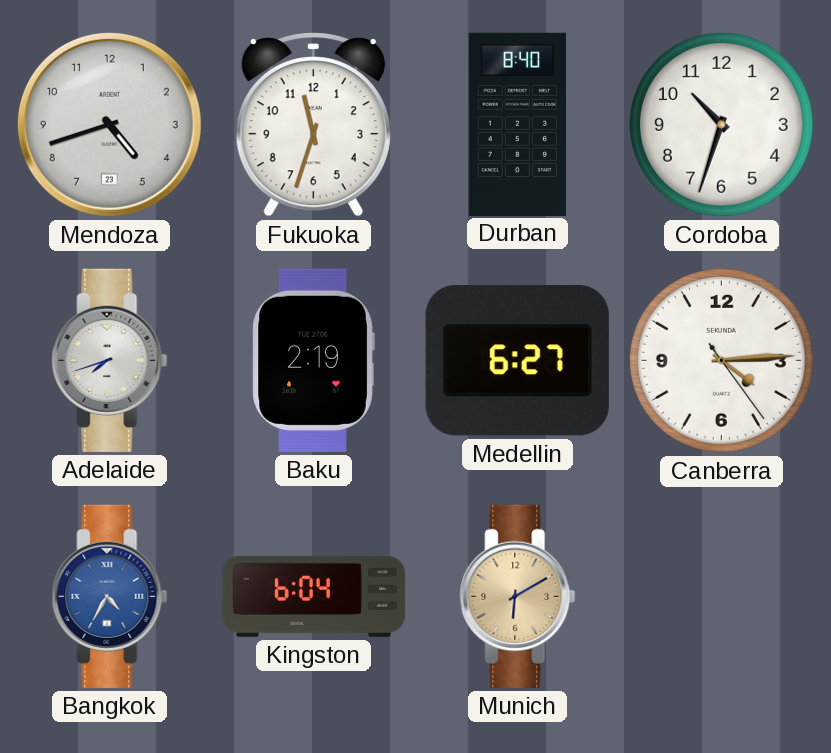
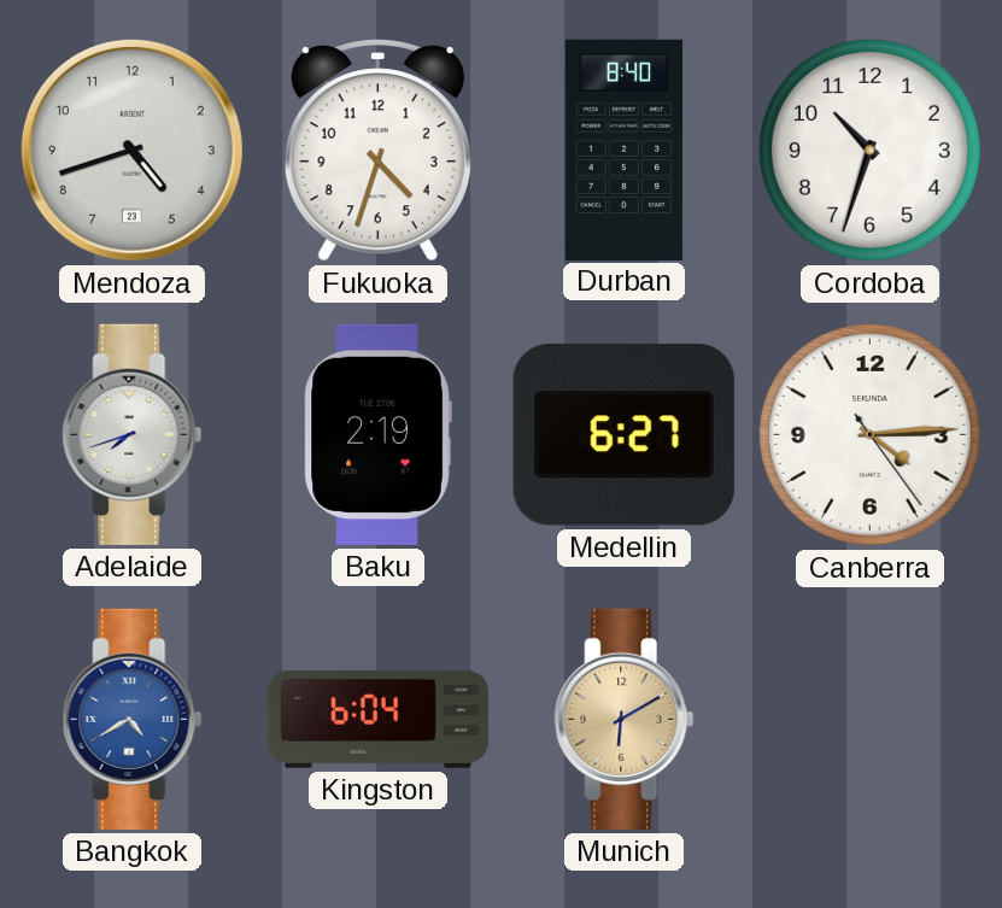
Fukuoka: 11:33 -> 4:33 (377, 151)
Bangkok: 4:35 -> 4:40 (133, 719)
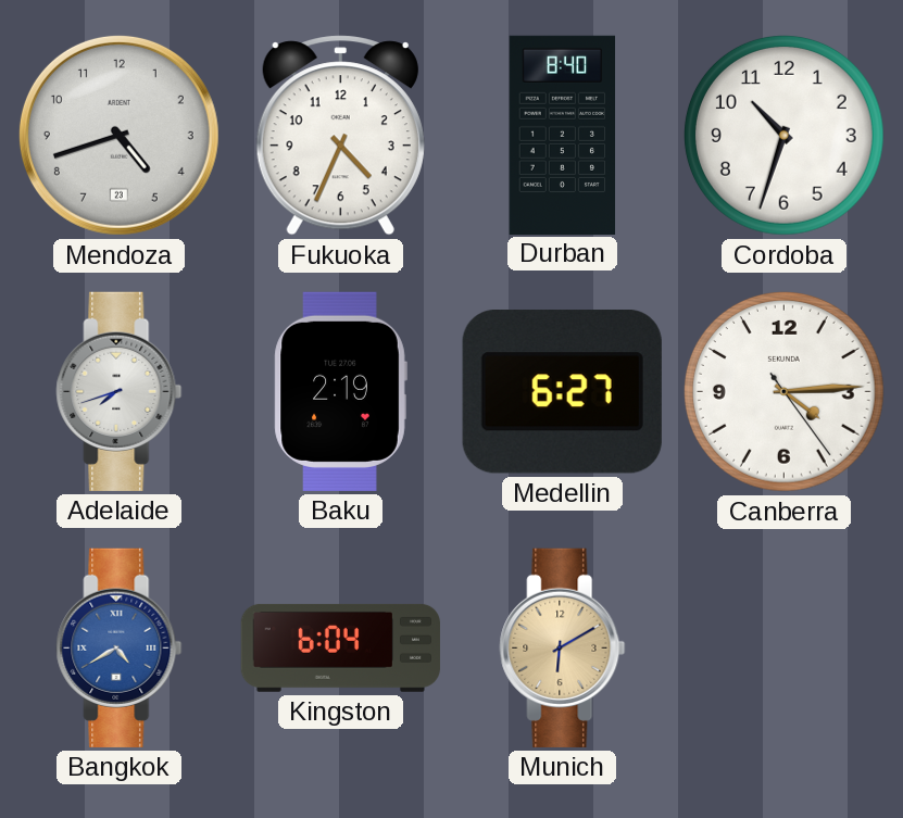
Fukuoka: 4:33 -> 4:34 (340, 136)
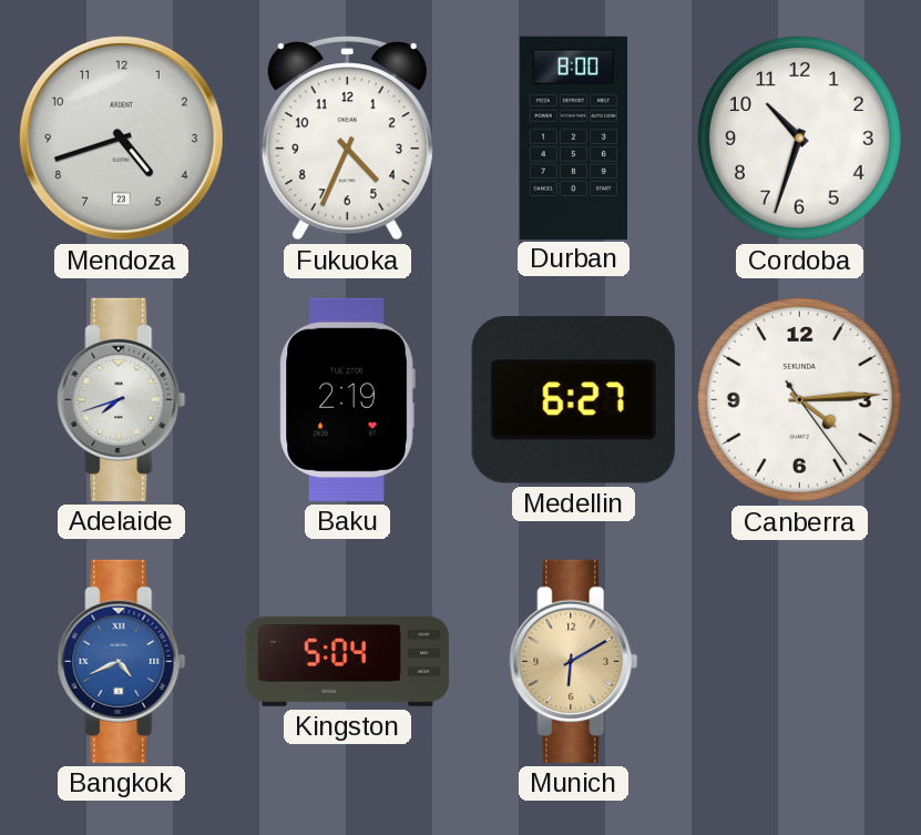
Durban: 8:40 -> 8:00 (574, 138)
Bangkok: 4:40 -> 4:41 (122, 661)
Kingston: 6:04 -> 5:04 (347, 661)
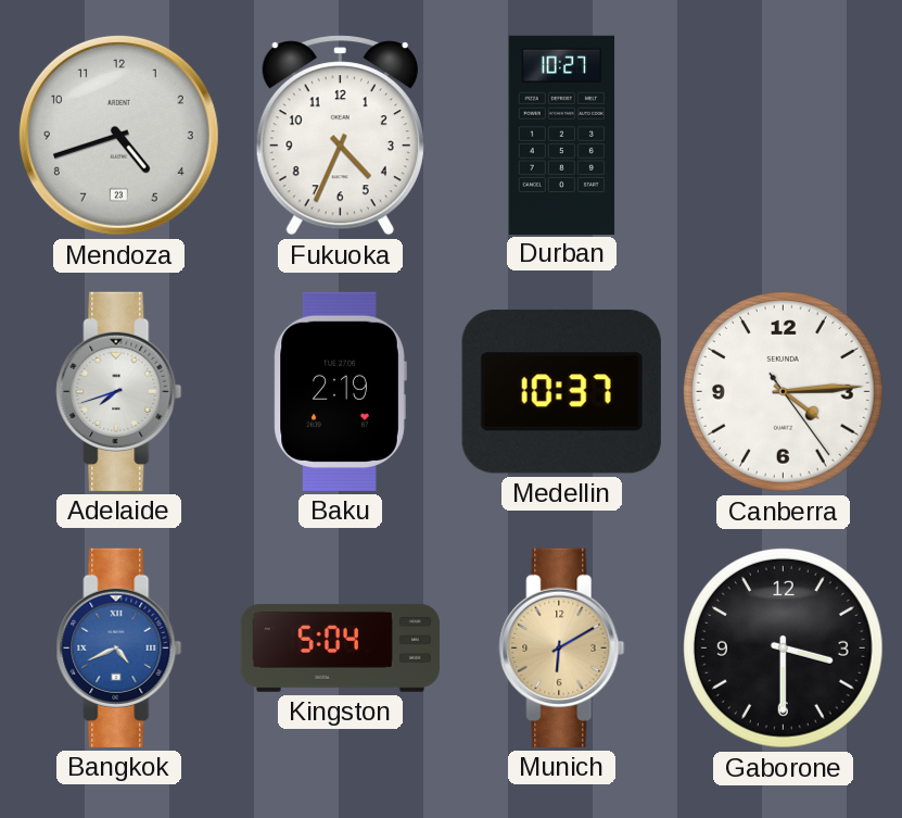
Durban: 8:00 -> 10:27 (562, 135)
Cordoba: 10:33 -> none (799, 138)
Medellin: 6:27 -> 10:37 (561, 392)
Gaborone: none -> 3:30 (783, 647)
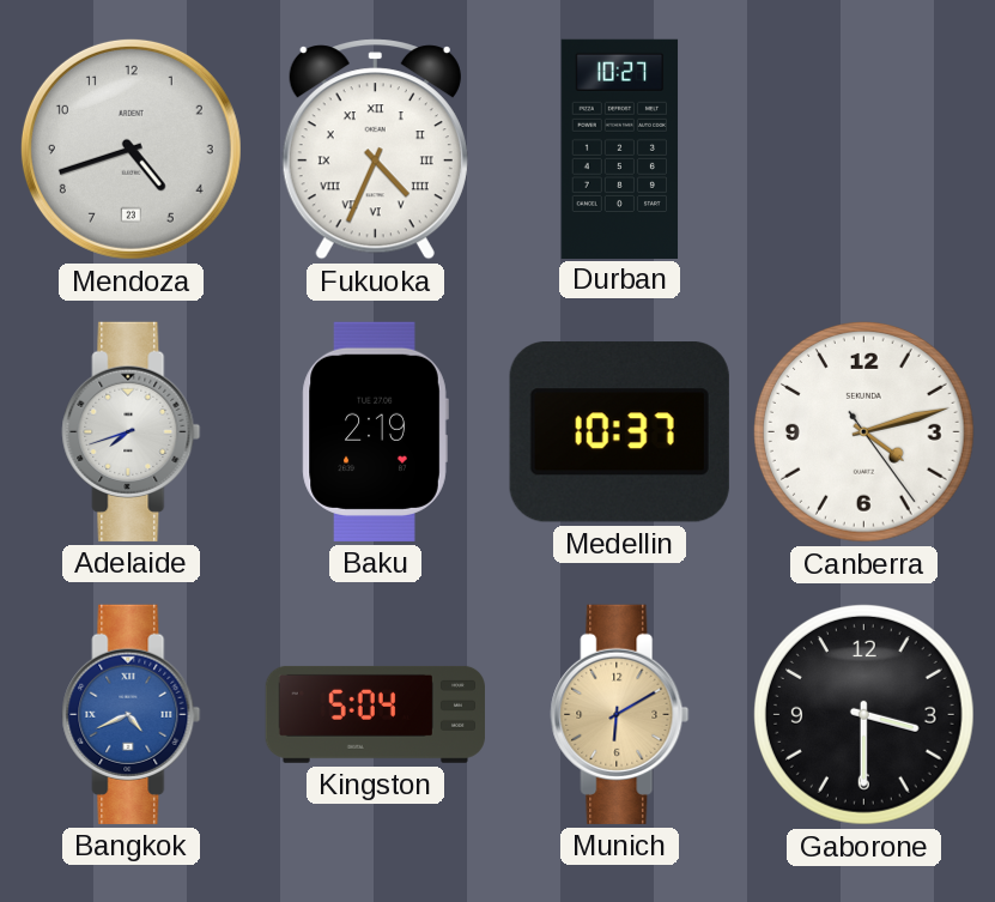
Fukuoka numerals: Arabic -> Roman (375, 150)
Canberra: 4:14 -> 4:12 (863, 431)
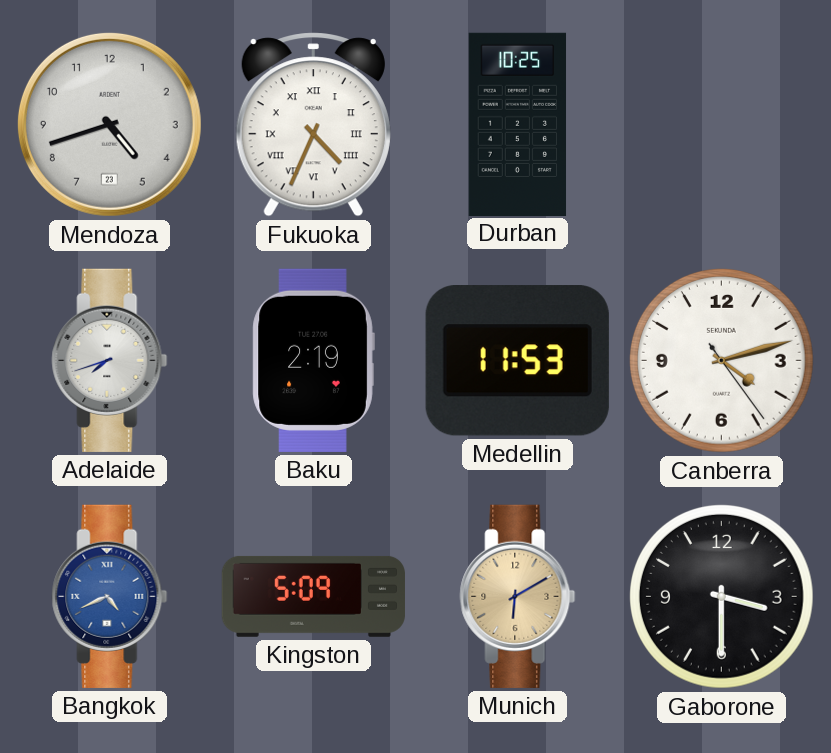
Durban: 10:27 -> 10:25 (518, 124)
Medellin: 10:37 -> 11:53 (517, 361)
Kingston: 5:04 -> 5:09 (313, 596)
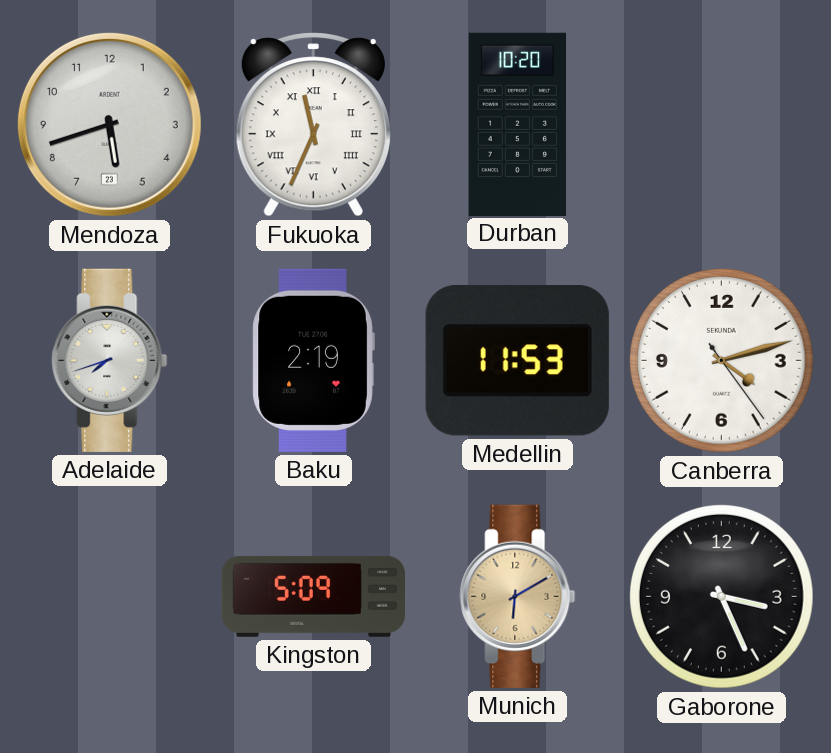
Mendoza: 4:42 -> 5:42 (109, 124)
Fukuoka: 4:34 -> 11:34 (313, 125)
Durban: 10:25 -> 10:20 (518, 124)
Bangkok: 4:41 -> none (110, 596)
Gaborone: 3:30 -> 3:26 (721, 596)
